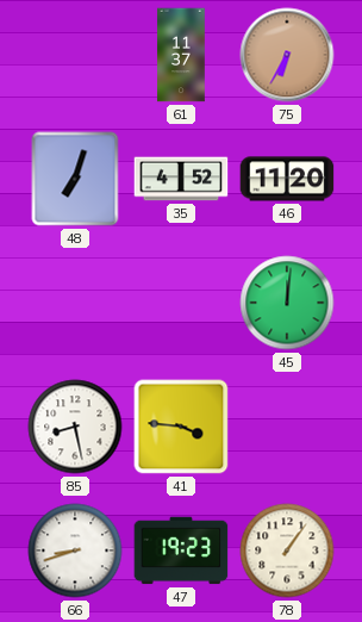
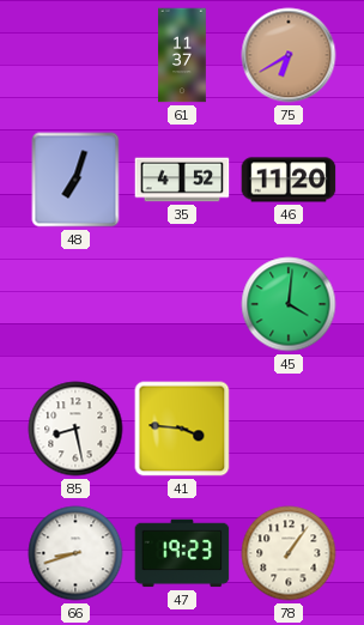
75: 6:35 -> 6:40 (289, 55)
45: 12:01 -> 4:01 (289, 304)
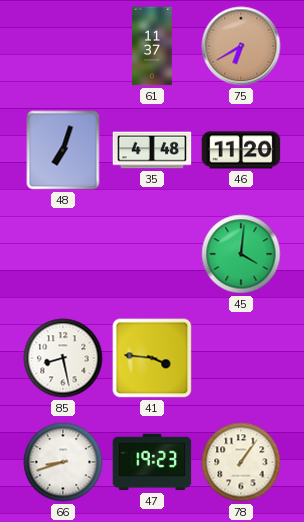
35: 4:52 -> 4:48 (152, 150)
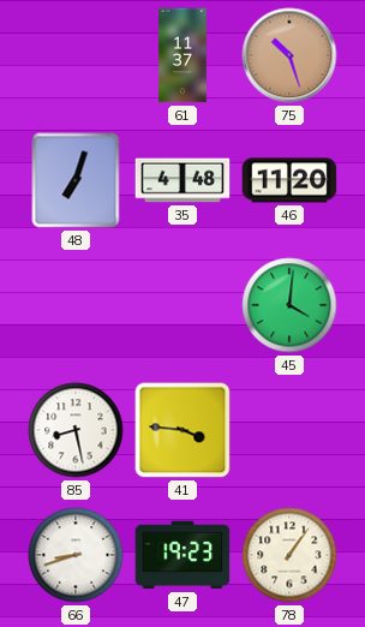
75: 6:40 -> 10:27 (289, 55)
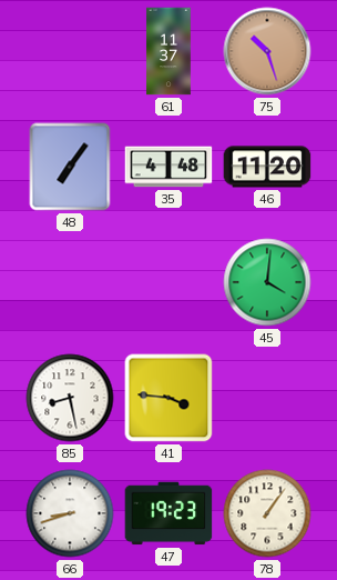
48: 7:03 -> 7:06 (70, 167)
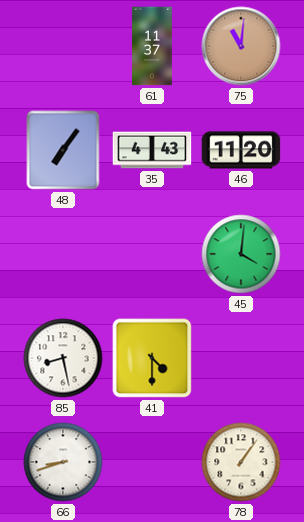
75: 10:27 -> 11:01 (241, 46)
35: 4:48 -> 4:43 (152, 150)
41: 3:46 -> 4:30 (152, 358)
47: 19:23 -> none (168, 513)
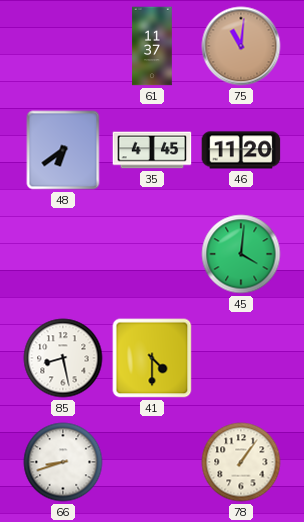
48: 7:06 -> 6:39 (63, 150)
35: 4:43 -> 4:45 (152, 150)
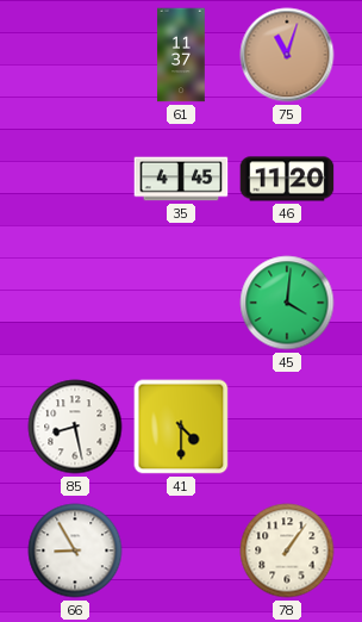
75: 11:01 -> 11:03 (287, 55)
48: 6:39 -> none (63, 150)
66: 8:42 -> 8:55 (75, 551)
